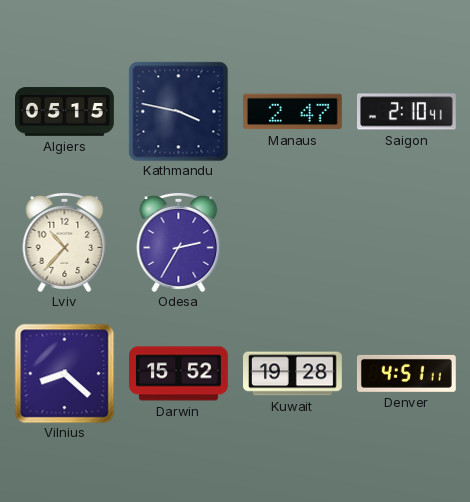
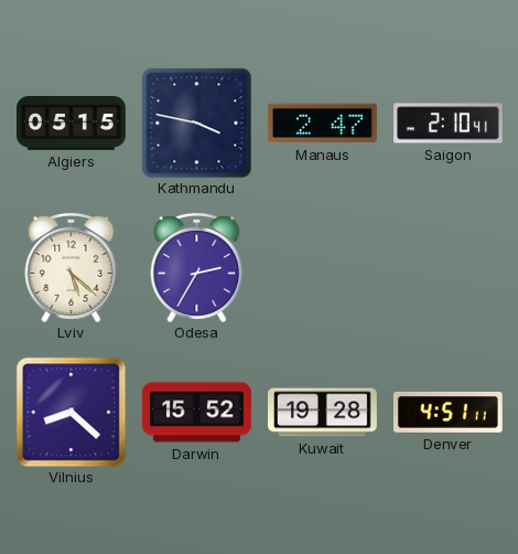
Lviv: 10:37 -> 5:22 (72, 267)
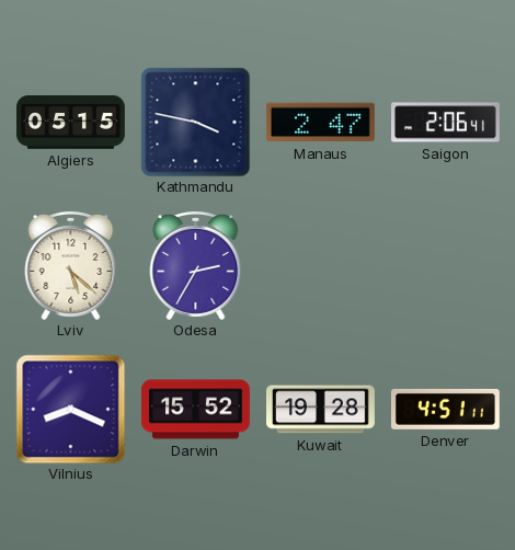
Saigon: 2:10 -> 2:06 (446, 123)
Vilnius: 8:22 -> 8:19 (70, 409)
